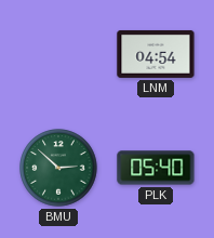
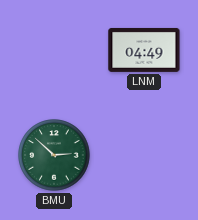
LNM: 04:54 -> 04:49 (144, 50)
PLK: 05:40 -> none (156, 168)
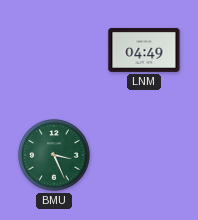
BMU: 2:52 -> 3:26 (54, 155)
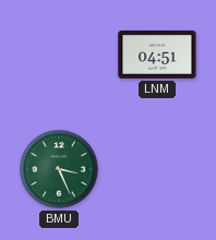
LNM: 04:49 -> 04:51 (157, 55)
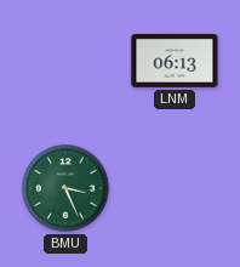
LNM: 04:51 -> 06:13 (175, 61)
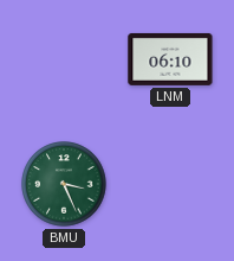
LNM: 06:13 -> 06:10 (170, 59)
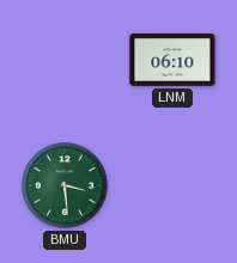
BMU: 3:26 -> 3:29 (65, 185)
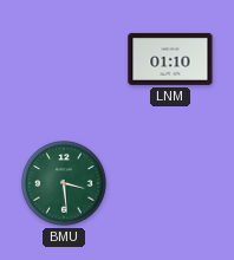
LNM: 06:10 -> 01:10 (170, 59)
